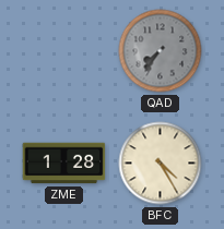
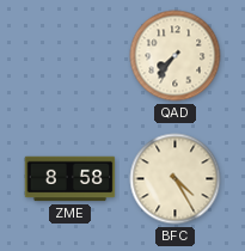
QAD dial: grey -> cream (176, 56)
ZME: 1:28 -> 8:58 (71, 179)
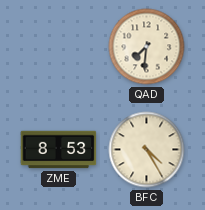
QAD: 7:36 -> 7:31 (147, 47)
ZME: 8:58 -> 8:53 (59, 150)
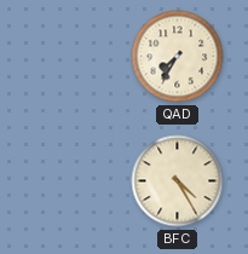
QAD: 7:31 -> 7:35 (178, 57)
ZME: 8:53 -> none (59, 150)
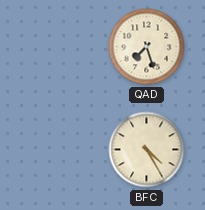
QAD: 7:35 -> 7:27 (147, 47)
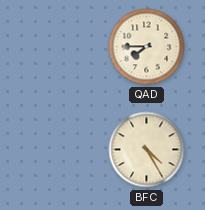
QAD: 7:27 -> 7:45 (147, 47)
